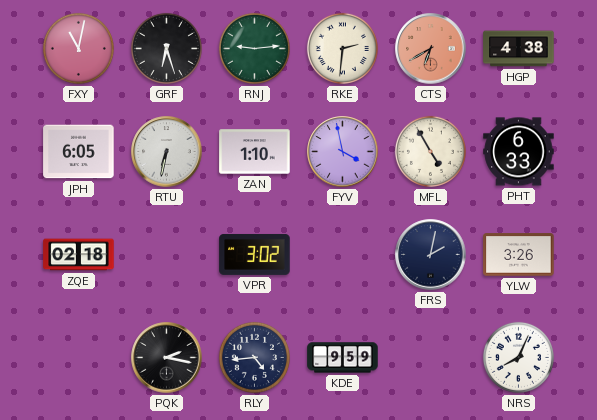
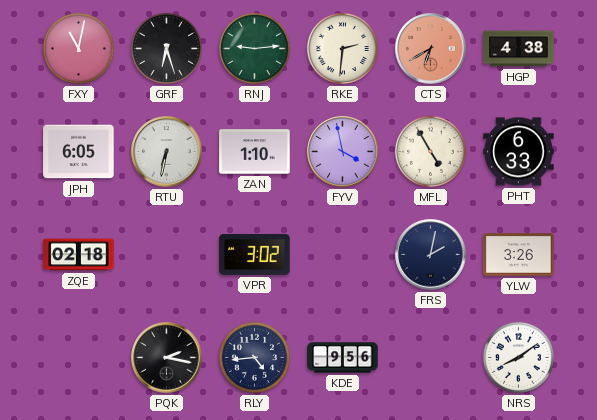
KDE: 9:59 -> 9:56 (343, 358)
NRS: 8:04 -> 8:09 (518, 357)
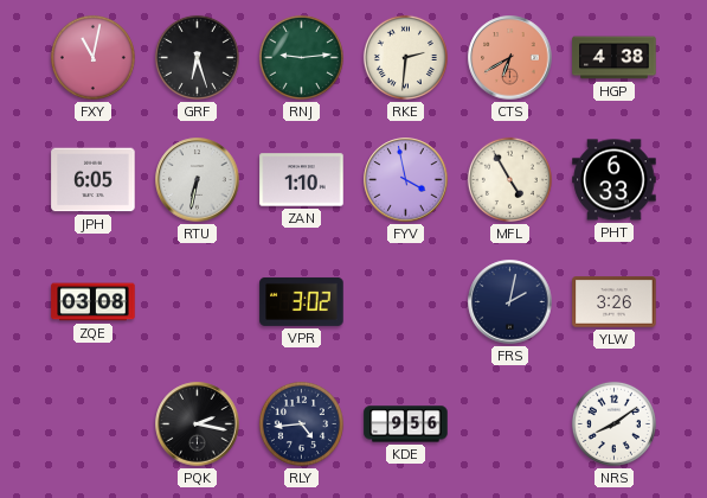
ZQE: 02:18 -> 03:08 (94, 302)
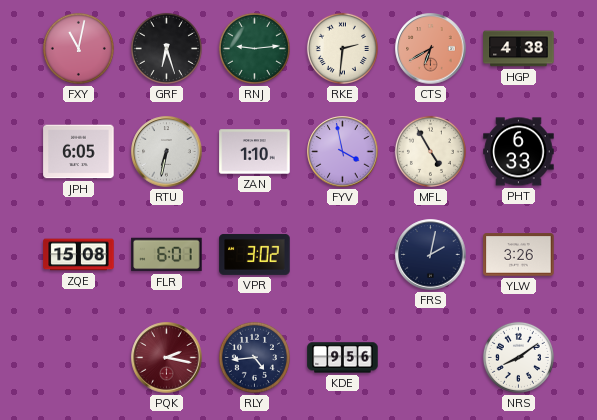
ZQE: 03:08 -> 15:08 (79, 255)
FLR: none -> 6:01 (167, 255)
PQK dial: black -> burgundy (167, 358)
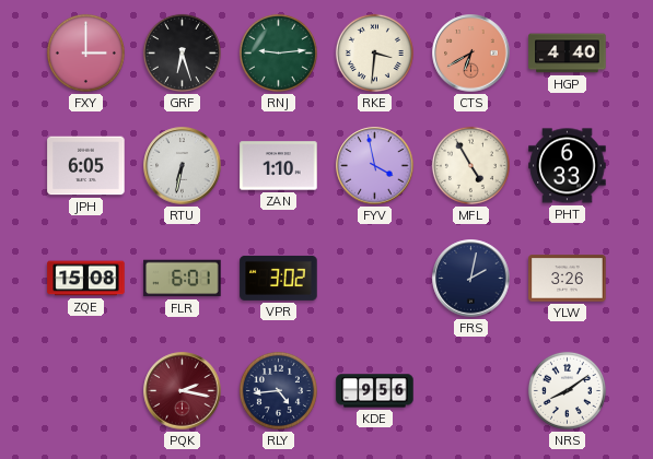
FXY: 11:02 -> 3:00 (85, 52)
RKE: 2:31 -> 3:31 (374, 52)
HGP: 4:38 -> 4:40 (568, 54)
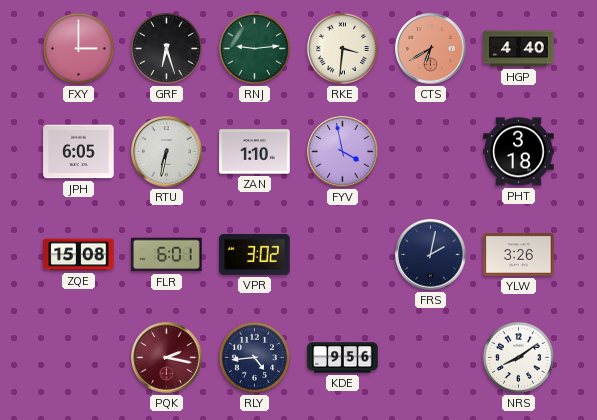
MFL: 4:55 -> none (470, 165)
PHT: 6:33 -> 3:18 (519, 152)
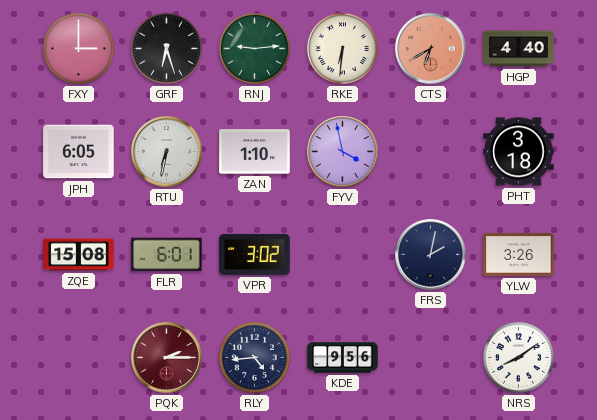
RKE: 3:31 -> 6:31 (342, 48)
PQK: 2:17 -> 2:15 (167, 358)
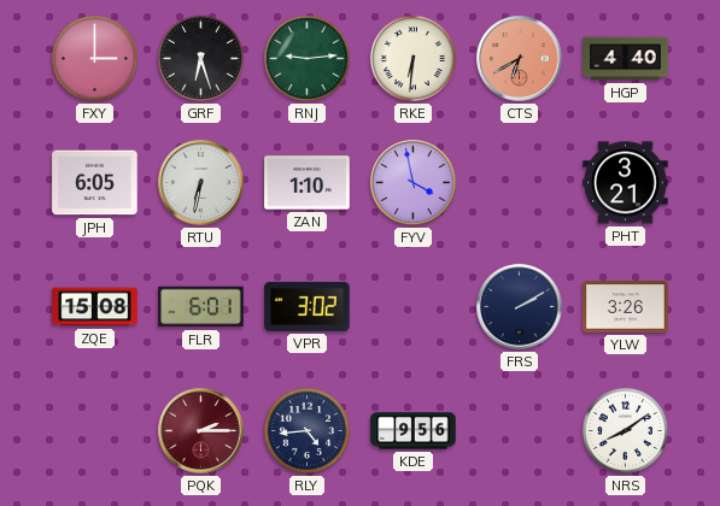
PHT: 3:18 -> 3:21 (626, 183)
FRS: 2:02 -> 2:10 (520, 307)
